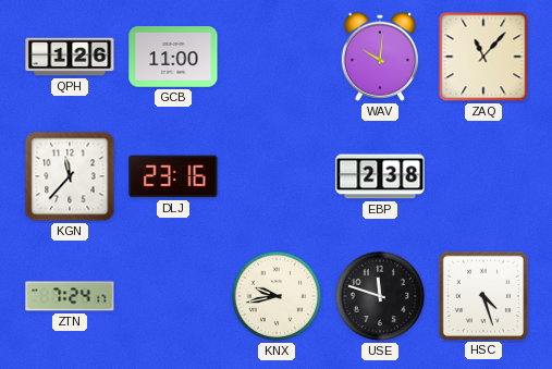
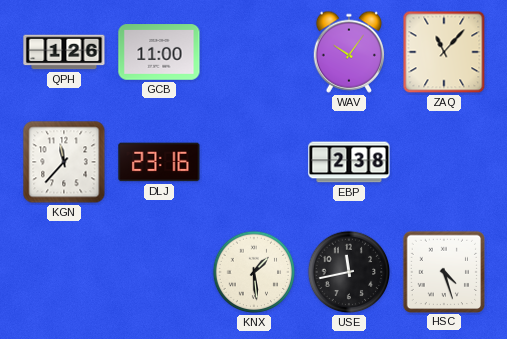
WAV: 10:01 -> 10:06 (349, 52)
ZTN: 7:24 -> none (70, 296)
KNX: 9:43 -> 1:29 (254, 272)
USE: 11:48 -> 11:43 (349, 272)
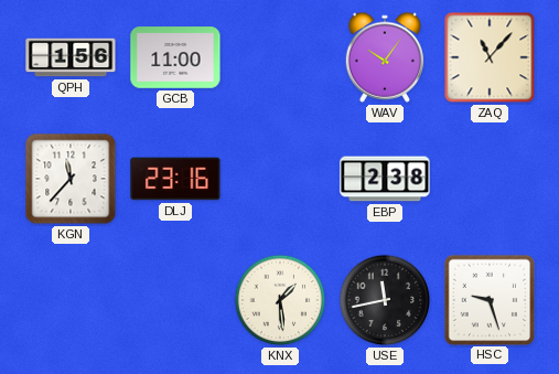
QPH: 1:26 -> 1:56 (71, 57)
HSC: 4:27 -> 9:27 (488, 299)
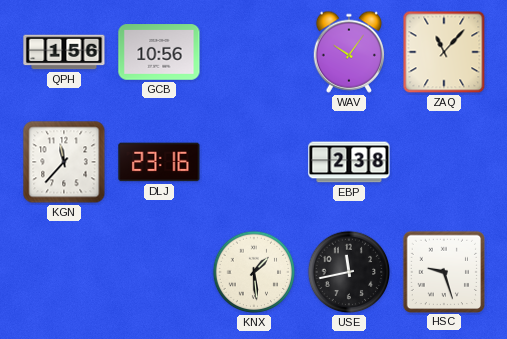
GCB: 11:00 -> 10:56 (159, 52)
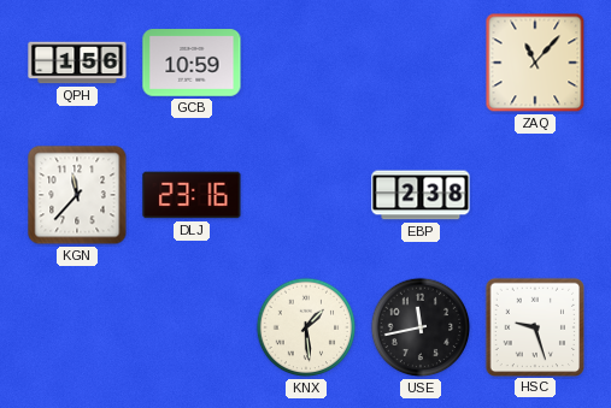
GCB: 10:56 -> 10:59 (192, 63)
WAV: 10:06 -> none (349, 52)
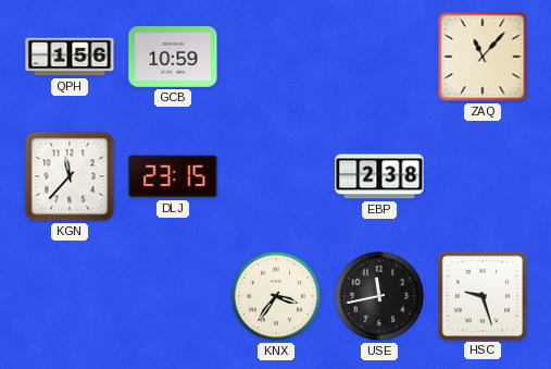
DLJ: 23:16 -> 23:15 (173, 176)
KNX: 1:29 -> 3:36 (276, 296)
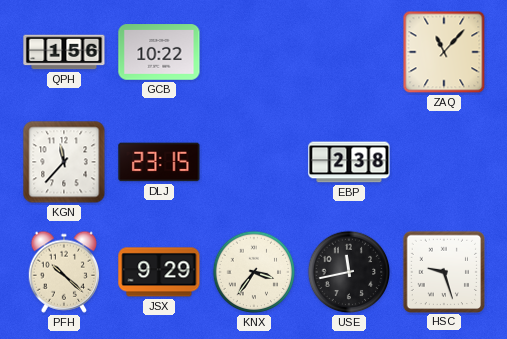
GCB: 10:59 -> 10:22 (159, 52)
PFH: none -> 10:22 (64, 272)
JSX: none -> 9:29 (159, 272)
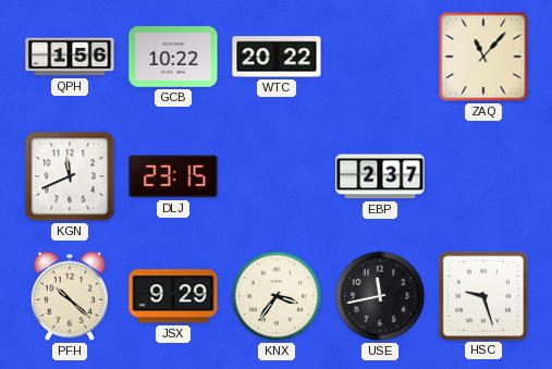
WTC: none -> 20:22 (277, 57)
KGN: 11:37 -> 11:41 (70, 176)
EBP: 2:38 -> 2:37 (380, 176)
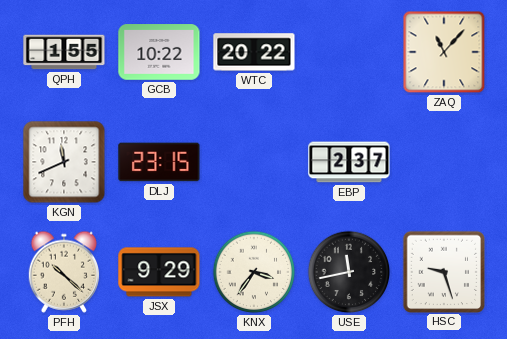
QPH: 1:56 -> 1:55 (64, 52)
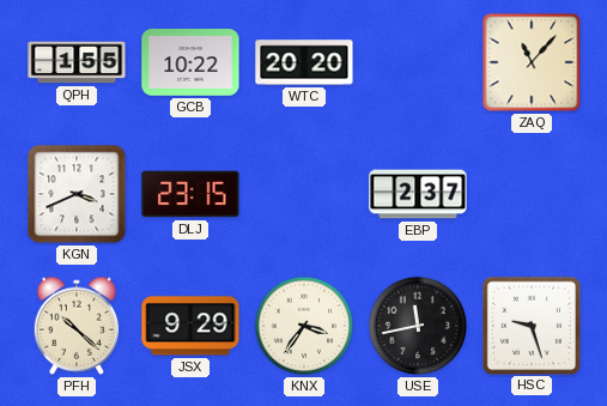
WTC: 20:22 -> 20:20 (304, 62)
KGN: 11:41 -> 3:41 (77, 194)
